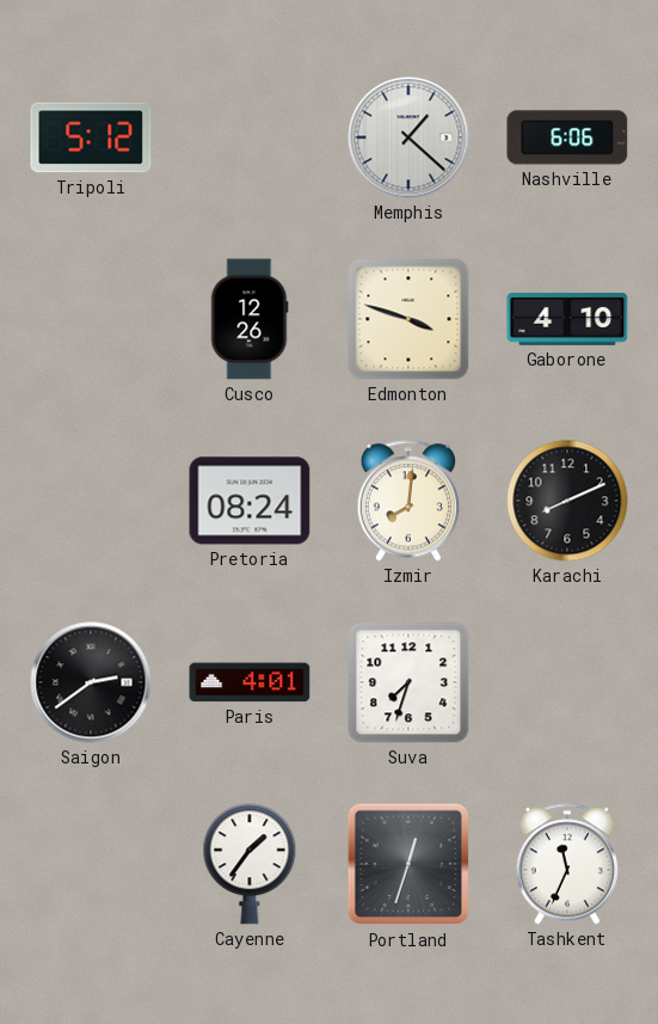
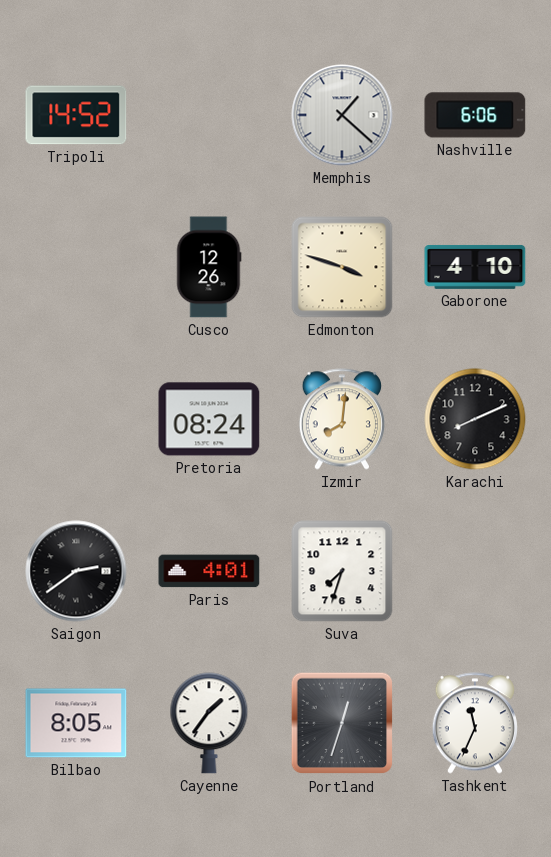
Tripoli: 5:12 -> 14:52 (76, 115)
Bilbao: none -> 8:05 (76, 723)
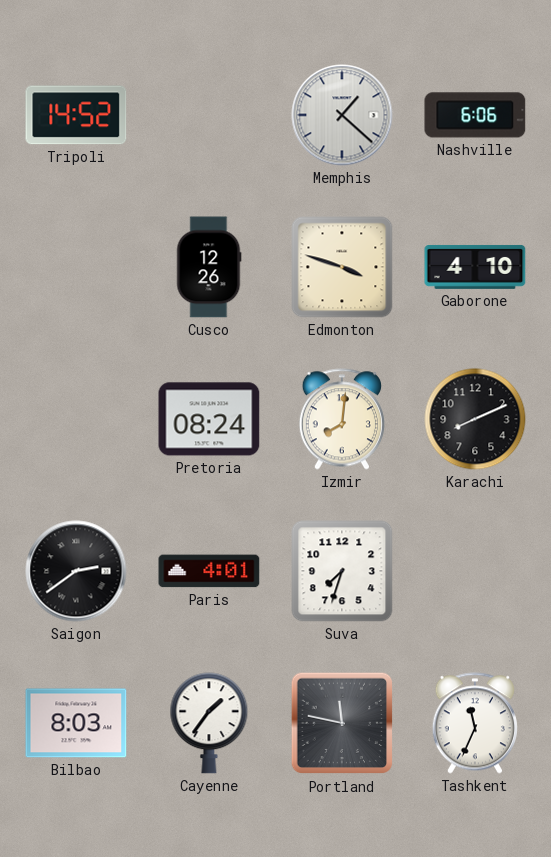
Bilbao: 8:05 -> 8:03 (76, 723)
Portland: 12:33 -> 11:47 (342, 723)
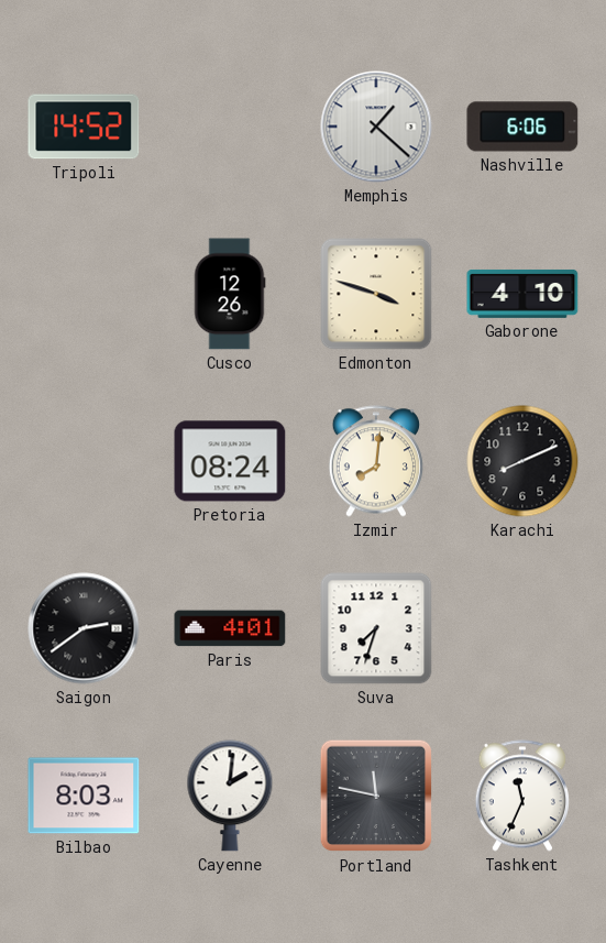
Cayenne: 1:36 -> 2:01 (230, 796)
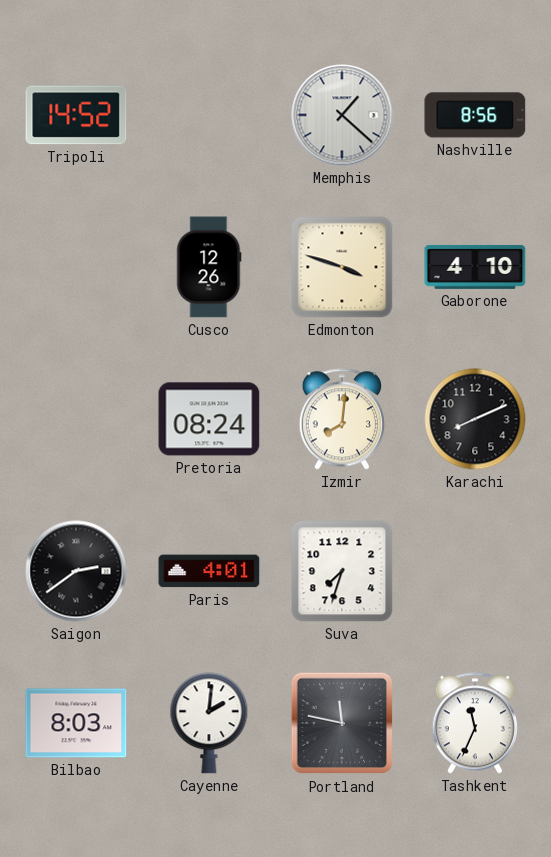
Nashville: 6:06 -> 8:56 (475, 115)
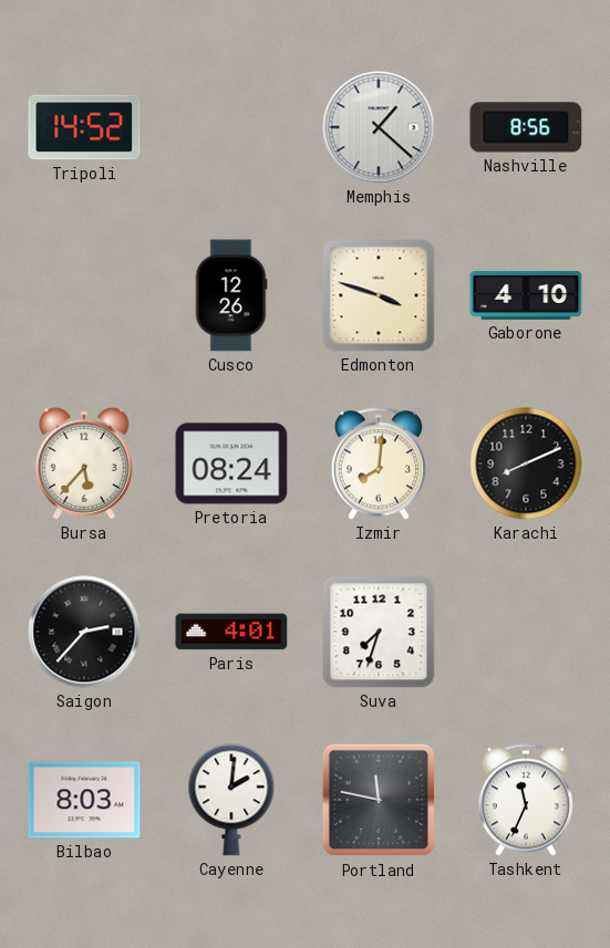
Bursa: none -> 5:37 (84, 463)
Saigon: 2:39 -> 2:37 (84, 632)
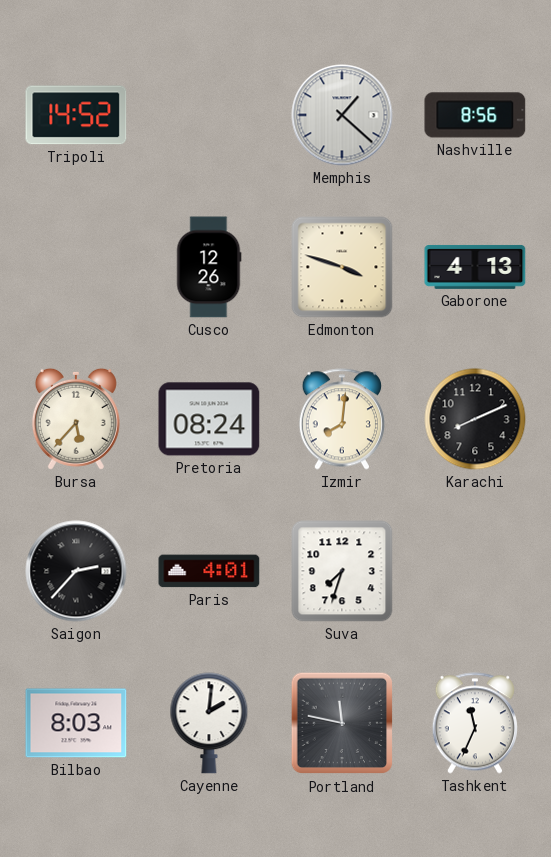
Gaborone: 4:10 -> 4:13 (475, 267)
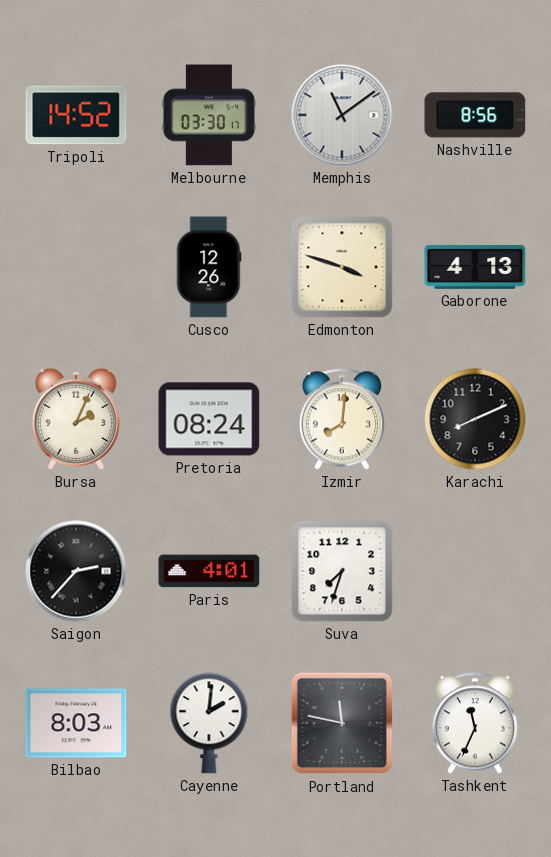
Melbourne: none -> 03:30 (209, 115)
Memphis: 1:22 -> 11:09 (342, 115)
Bursa: 5:37 -> 2:04 (76, 419)
